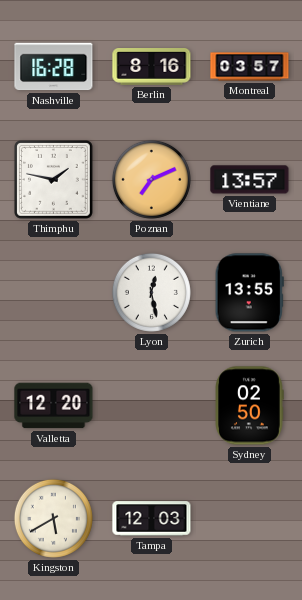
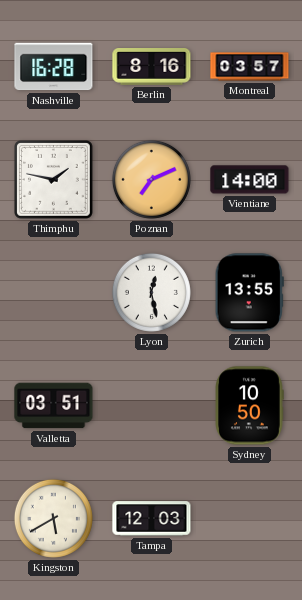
Vientiane: 13:57 -> 14:00 (250, 180)
Valletta: 12:20 -> 03:51 (54, 406)
Sydney: 02:50 -> 10:50 (249, 406)
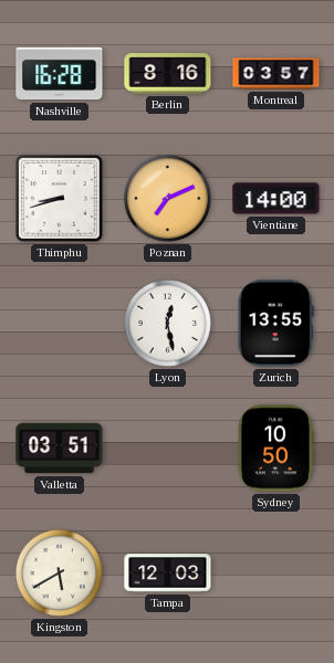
Thimphu: 1:47 -> 8:42 (60, 199)
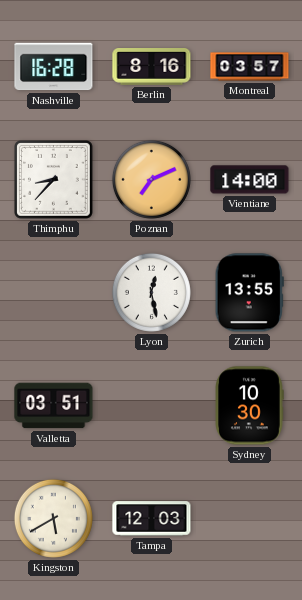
Thimphu: 8:42 -> 8:37 (54, 180)
Sydney: 10:50 -> 10:30 (249, 406)
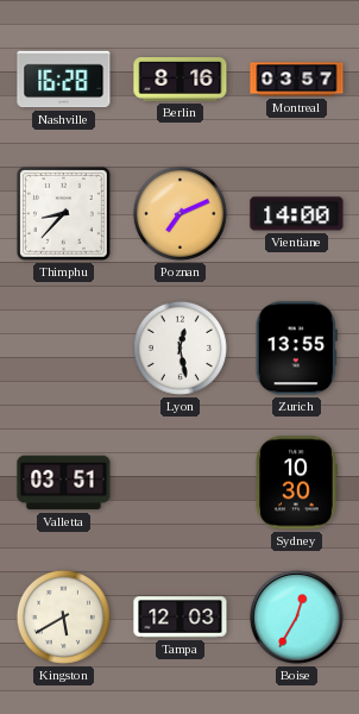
Boise: none -> 12:35 (297, 618)
